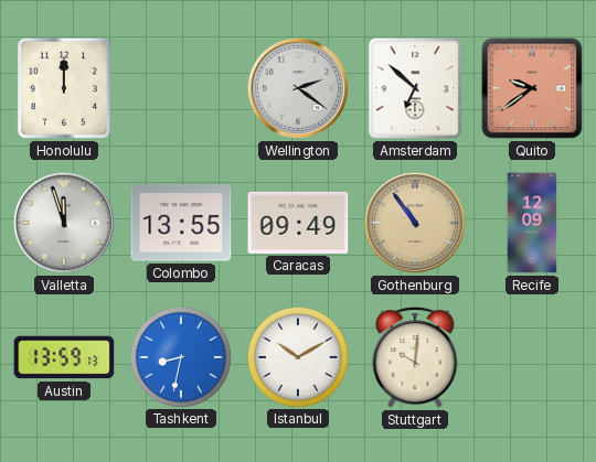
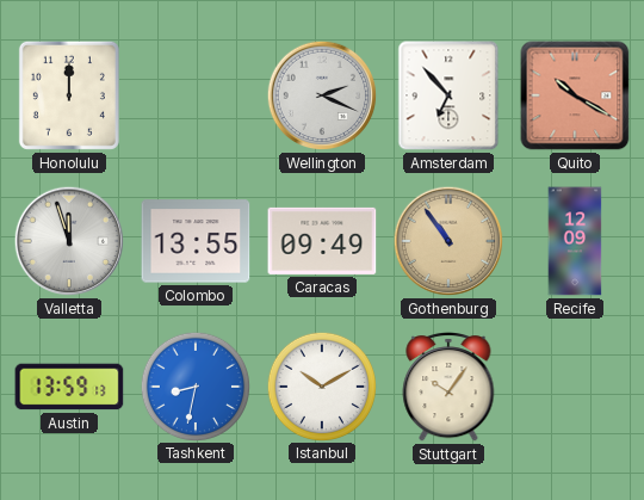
Wellington: 2:21 -> 2:19 (322, 95)
Amsterdam: 6:52 -> 6:53 (448, 95)
Quito: 9:39 -> 10:20 (575, 95)
Stuttgart: 10:01 -> 10:06 (448, 388)
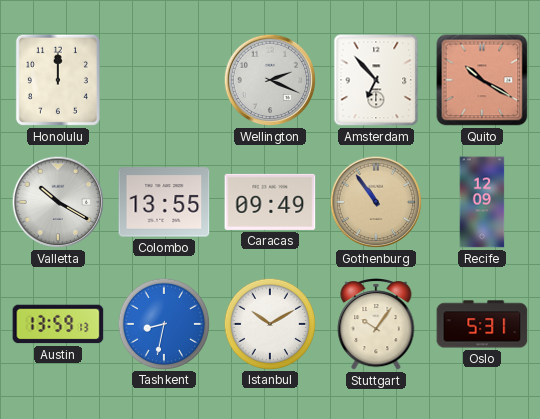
Valletta: 11:57 -> 10:20 (58, 202)
Oslo: none -> 5:31 (482, 324)
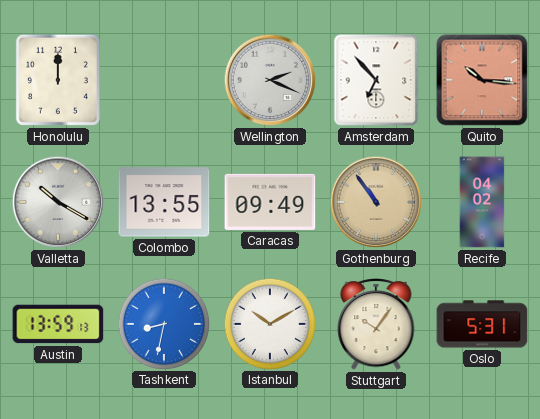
Quito: 10:20 -> 10:16 (482, 80)
Recife: 12:09 -> 04:02 (482, 202)
